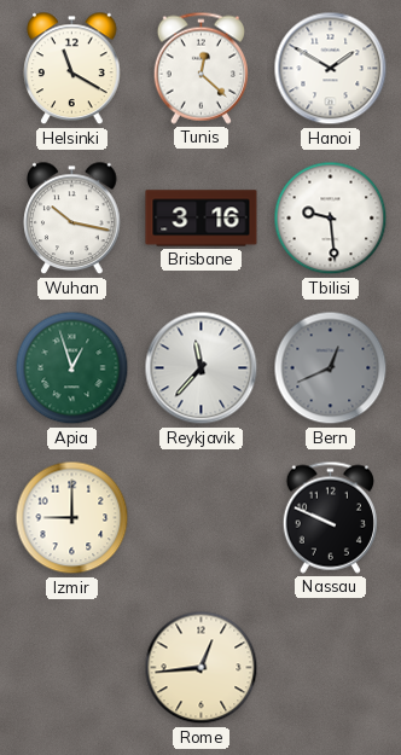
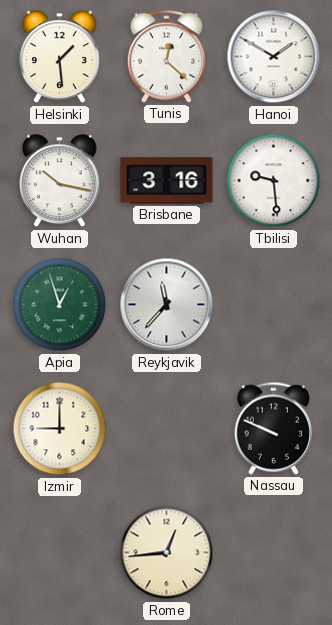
Helsinki: 11:20 -> 1:29 (60, 57)
Bern: 12:41 -> none (331, 368)
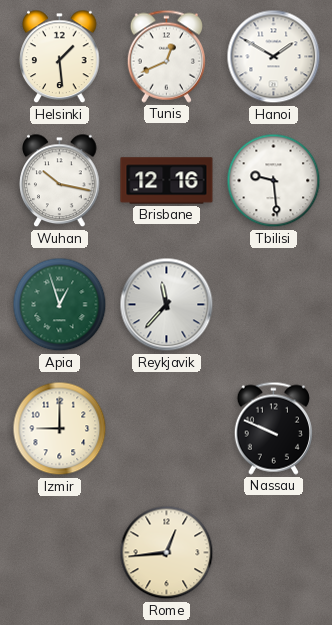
Tunis: 12:22 -> 12:41 (166, 56)
Brisbane: 3:16 -> 12:16 (167, 181)
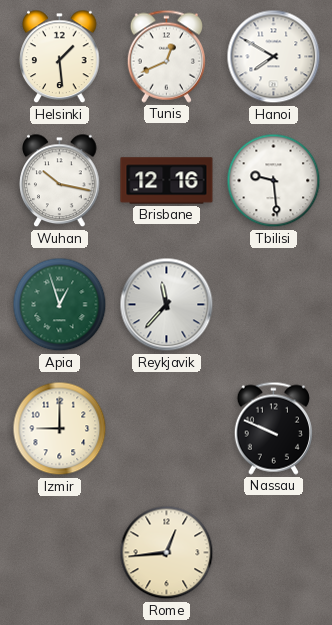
Hanoi: 1:50 -> 7:50 (274, 57)
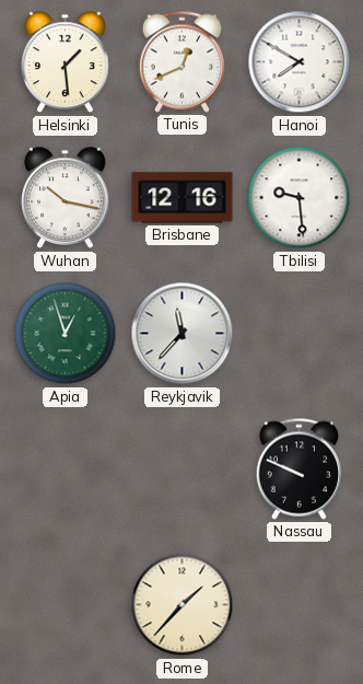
Izmir: 9:00 -> none (60, 429)
Rome: 12:44 -> 1:37 (183, 605)
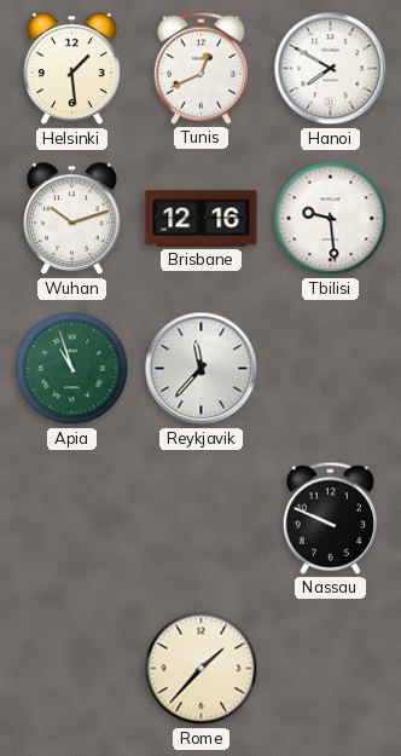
Wuhan: 10:17 -> 10:12 (72, 219)
Apia: 12:57 -> 10:57 (72, 369)
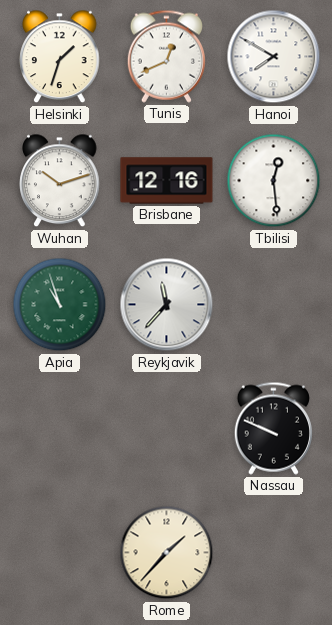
Helsinki: 1:29 -> 1:33 (60, 57)
Tbilisi: 9:29 -> 12:29 (274, 181)
